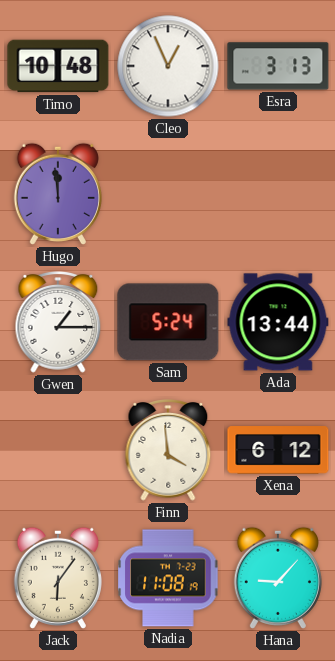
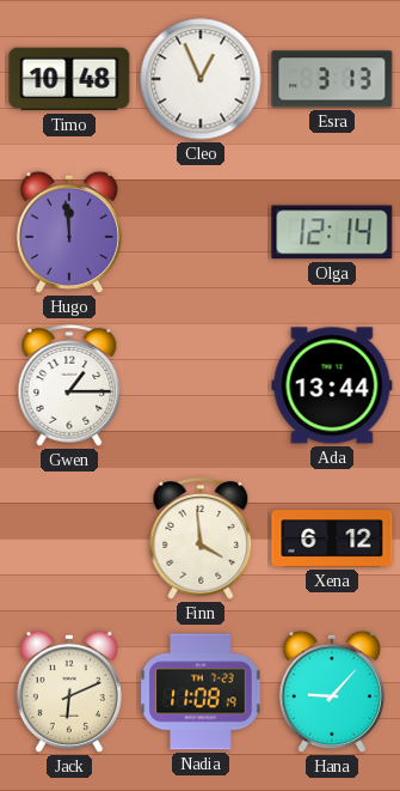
Olga: none -> 12:14 (332, 232)
Sam: 5:24 -> none (168, 322)
Jack: 6:06 -> 6:11 (69, 692)
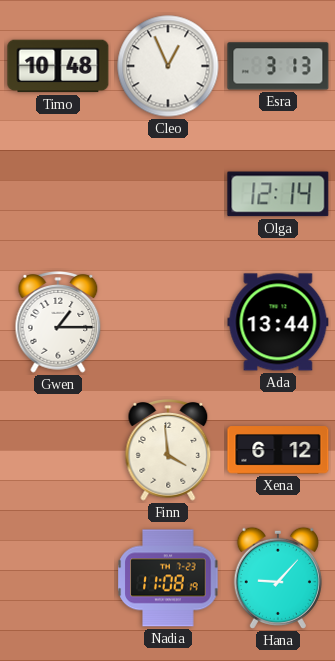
Hugo: 11:59 -> none (69, 232)
Jack: 6:11 -> none (69, 692)
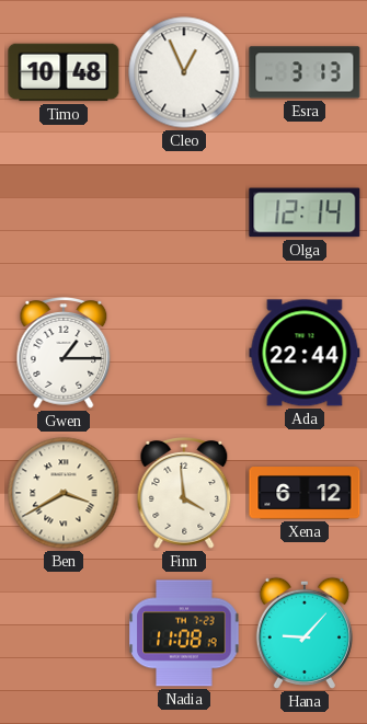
Ada: 13:44 -> 22:44 (305, 353)
Ben: none -> 3:40 (64, 493)
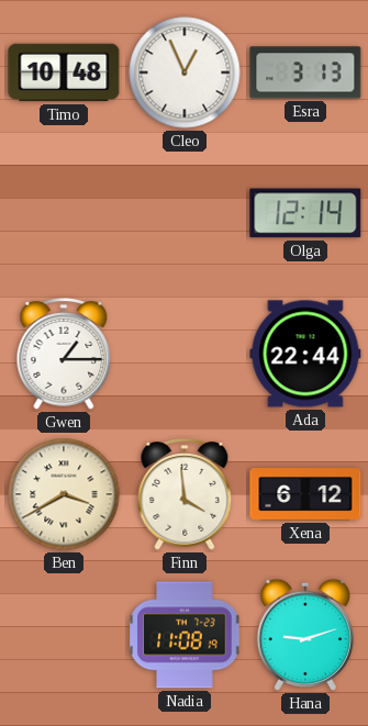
Hana: 9:07 -> 9:12 (305, 635)
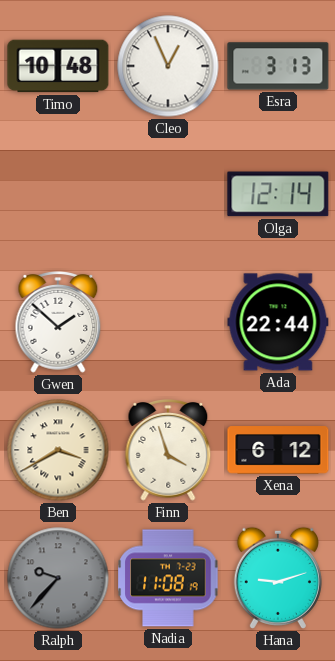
Gwen: 1:15 -> 1:52 (58, 323)
Finn: 3:59 -> 3:57 (168, 451)
Ralph: none -> 9:37 (58, 578)
